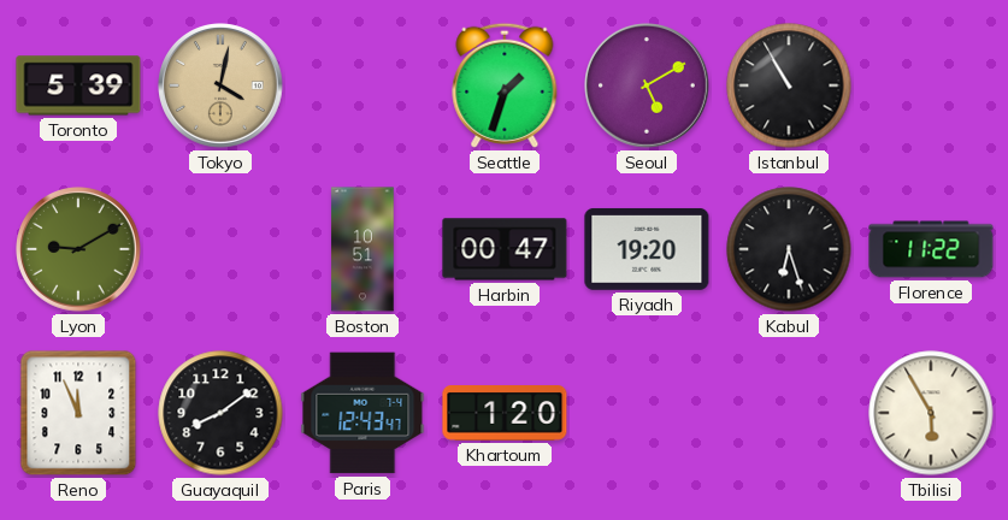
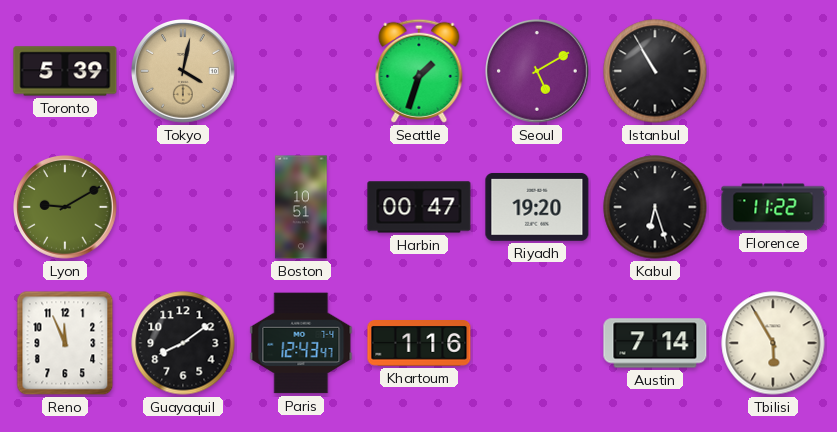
Khartoum: 1:20 -> 1:16 (419, 344)
Austin: none -> 7:14 (655, 343)
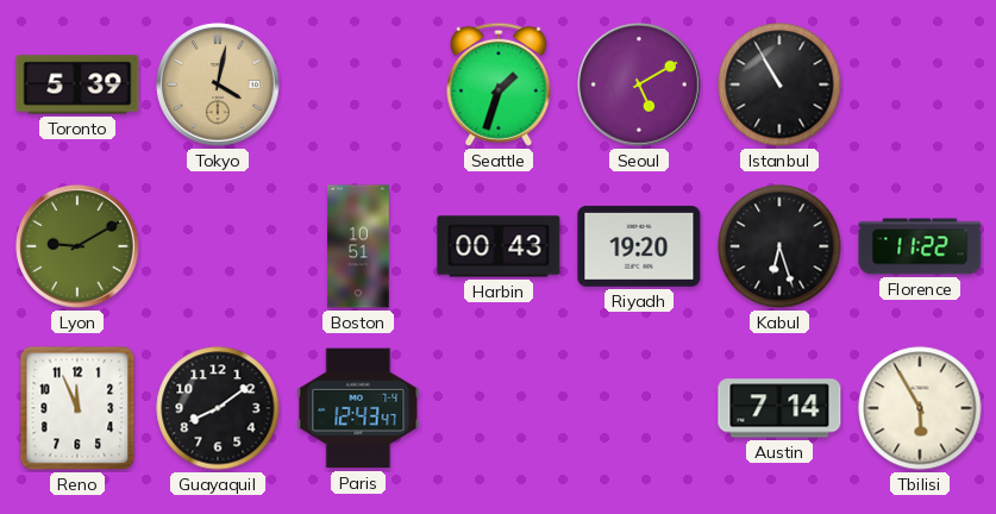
Harbin: 00:47 -> 00:43 (499, 246)
Khartoum: 1:16 -> none (419, 344)
